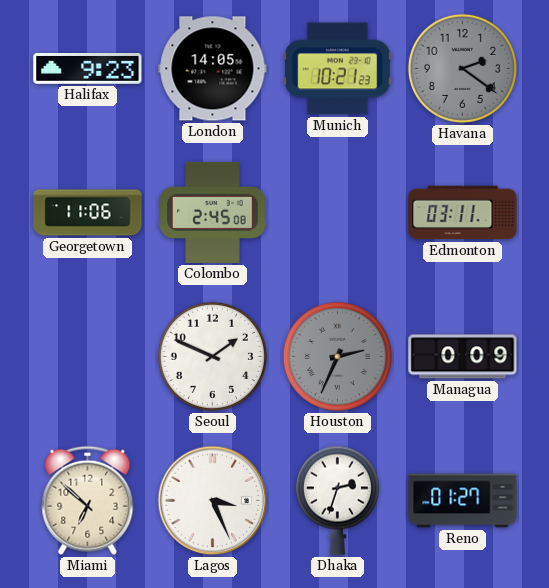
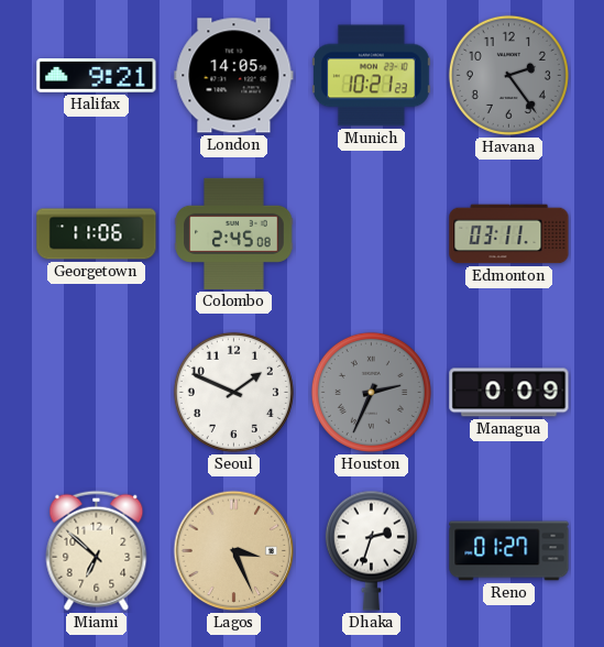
Halifax: 9:23 -> 9:21 (97, 76)
Havana: 2:21 -> 2:24 (508, 75)
Lagos dial: white -> champagne (234, 551)
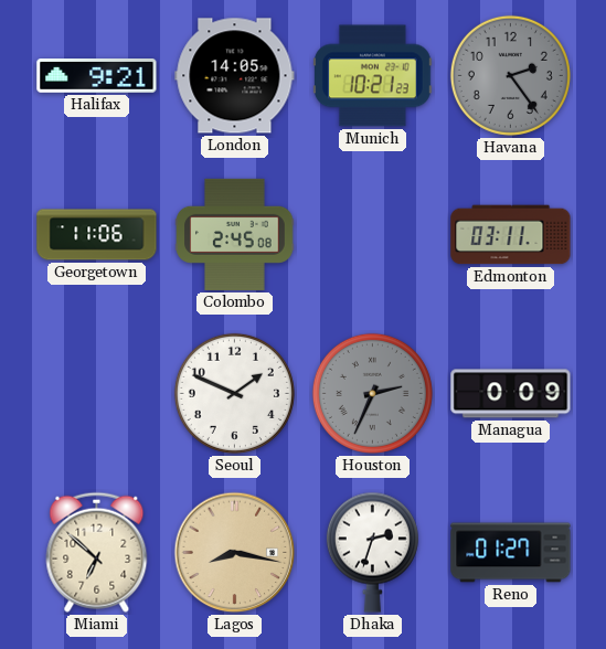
Lagos: 3:26 -> 8:17 (235, 553)
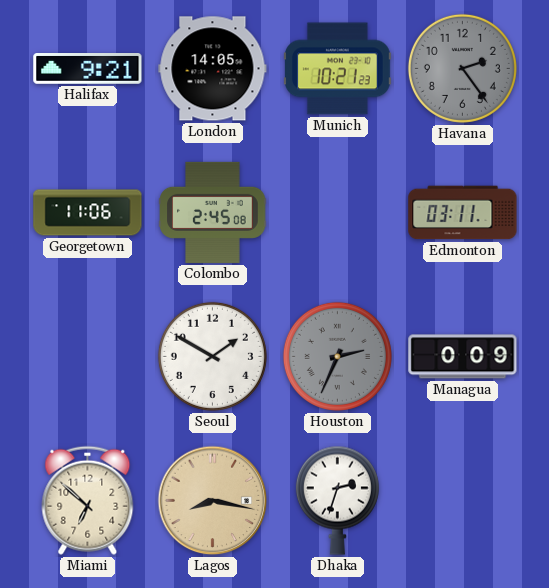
Seoul: 1:49 -> 1:50 (212, 356)
Reno: 01:27 -> none (511, 553)
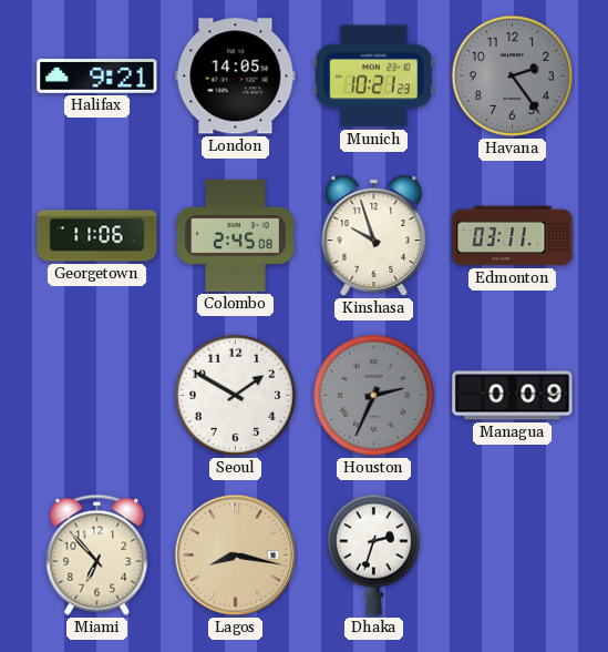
Kinshasa: none -> 9:57 (374, 236)
Miami: 6:52 -> 6:53 (97, 554)
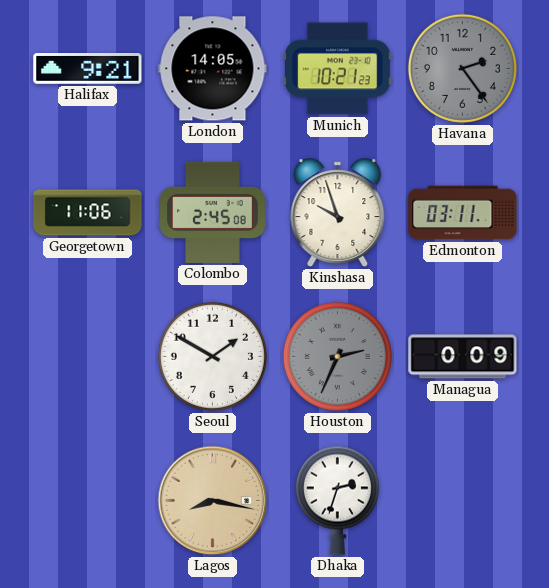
Miami: 6:53 -> none (97, 554)
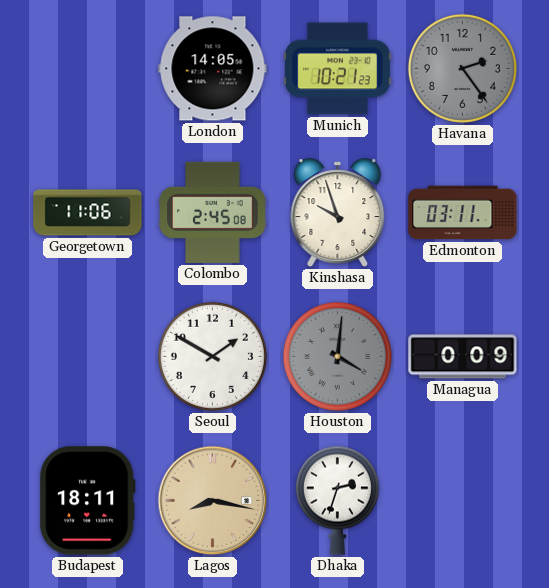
Halifax: 9:21 -> none (88, 69)
Houston: 2:34 -> 4:01 (337, 356)
Budapest: none -> 18:11 (88, 501)
